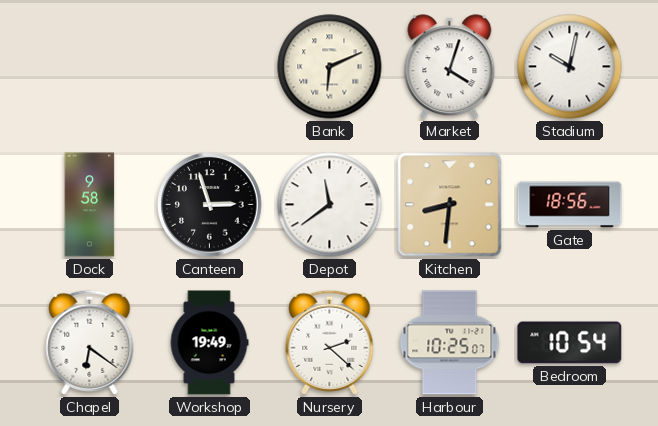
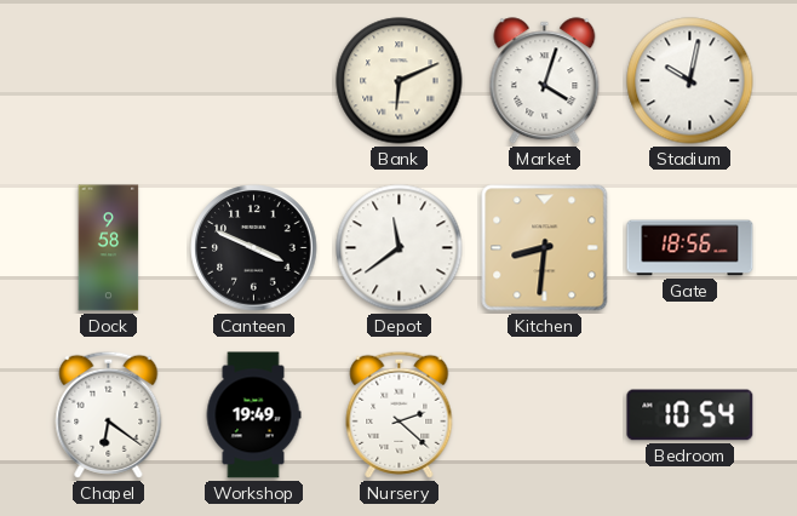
Canteen: 2:57 -> 3:49 (254, 248)
Harbour: 10:25 -> none (450, 343)
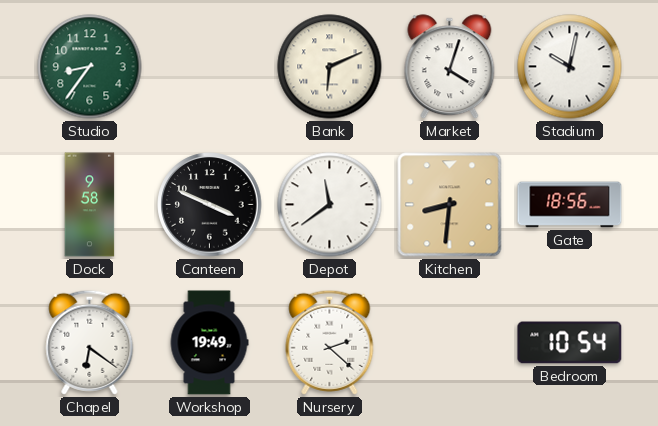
Studio: none -> 8:36 (90, 67)
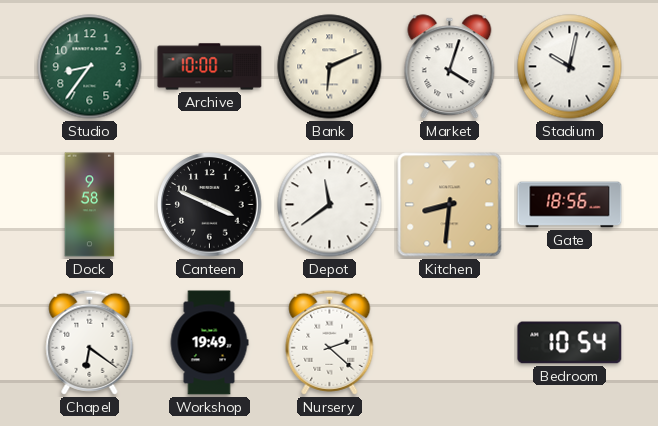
Archive: none -> 10:00 (210, 67)
